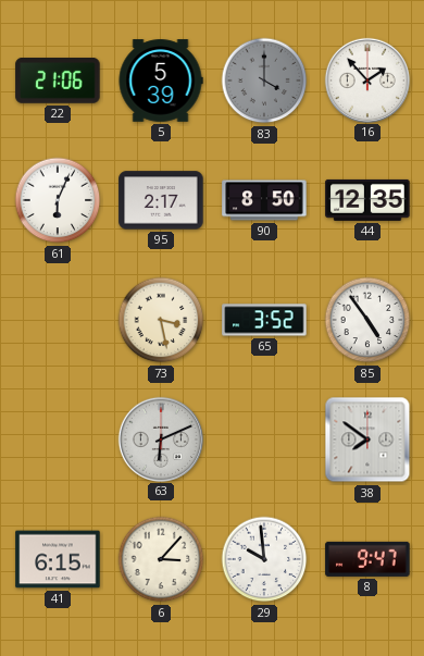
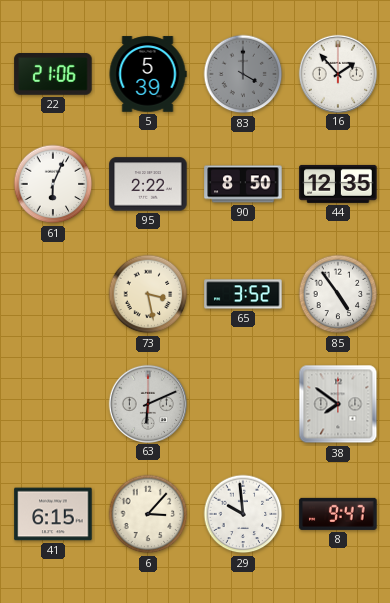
95: 2:17 -> 2:22 (148, 184)
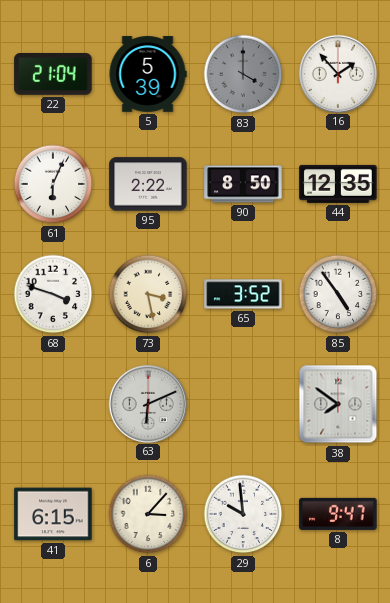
22: 21:06 -> 21:04 (53, 75)
68: none -> 3:48 (53, 294)
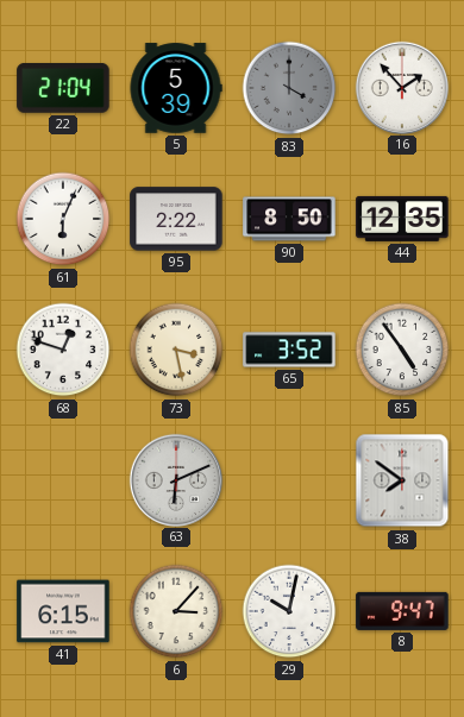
68: 3:48 -> 12:48 (63, 350)
29: 9:59 -> 10:02 (289, 611)
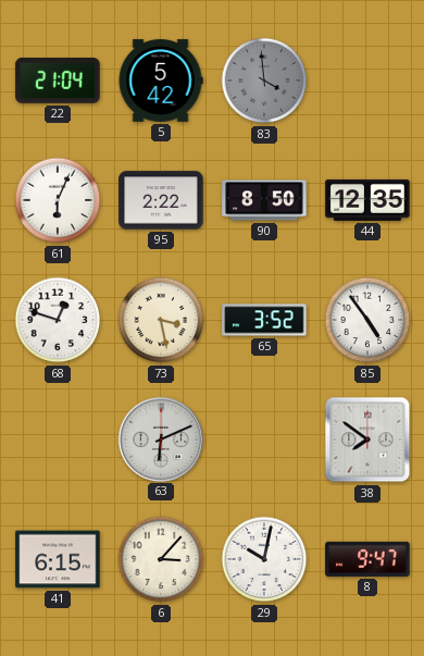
5: 5:39 -> 5:42 (161, 81)
83: 4:00 -> 3:59 (264, 81)
16: 1:53 -> none (401, 87)
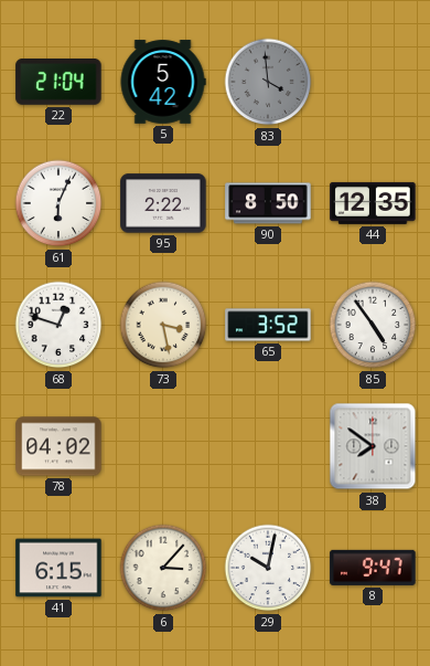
78: none -> 04:02 (58, 446)
63: 6:11 -> none (160, 438)
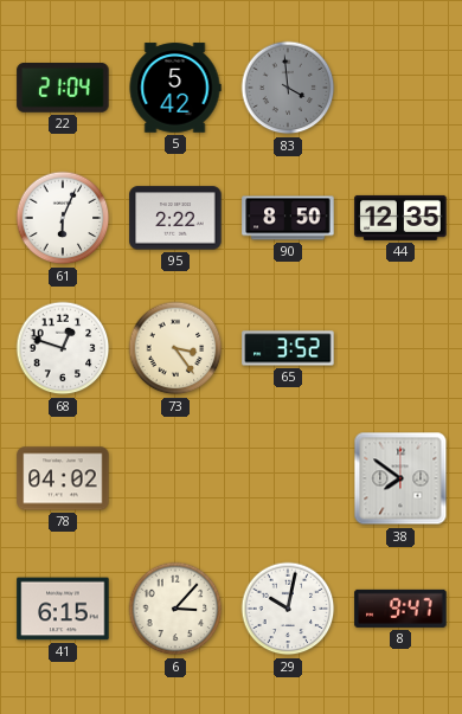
73: 3:28 -> 3:24 (175, 348)
85: 4:54 -> none (373, 325)
